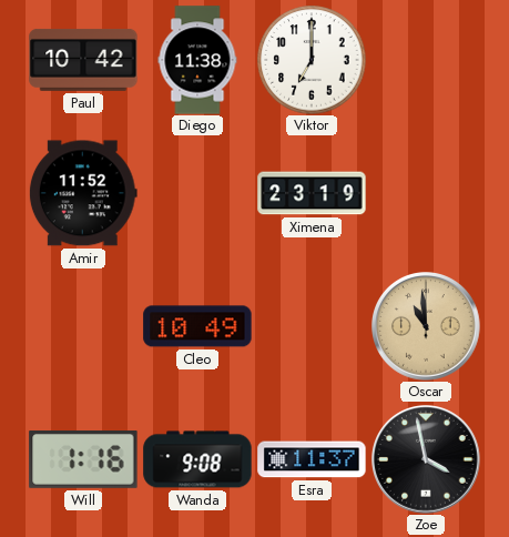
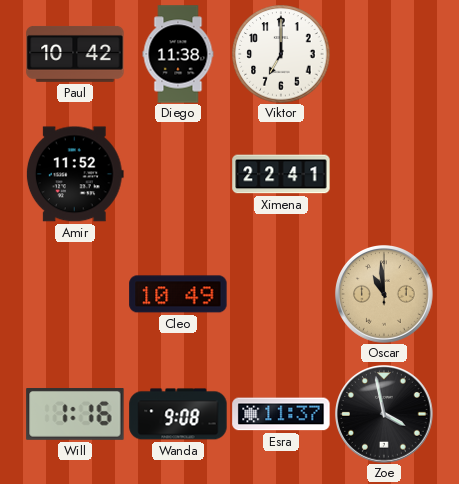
Ximena: 23:19 -> 22:41 (281, 174)
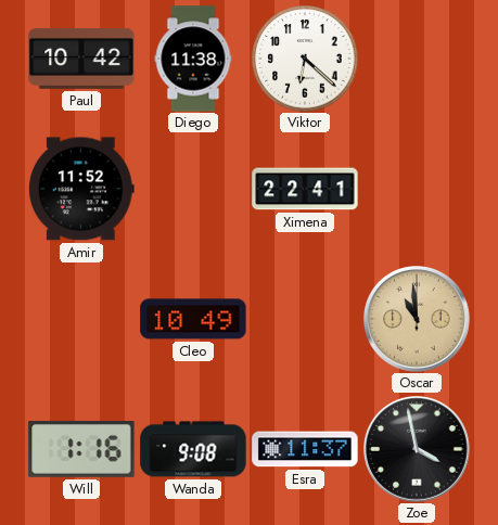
Viktor: 7:00 -> 6:22 (305, 59)
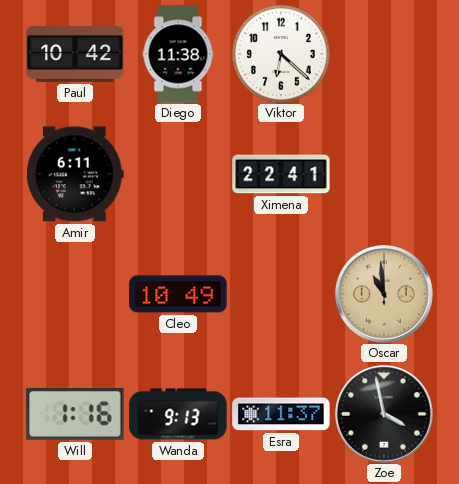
Amir: 11:52 -> 6:11 (75, 174)
Wanda: 9:08 -> 9:13 (178, 414)
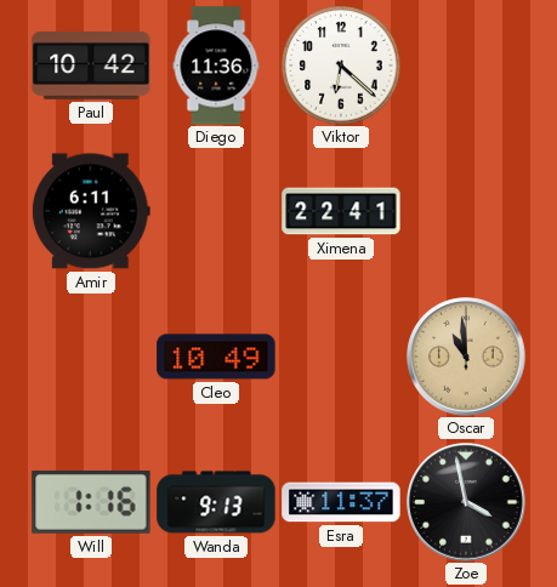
Diego: 11:38 -> 11:36 (216, 65)
